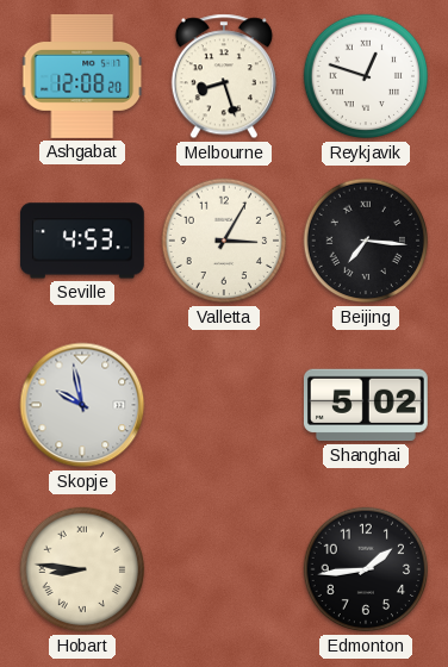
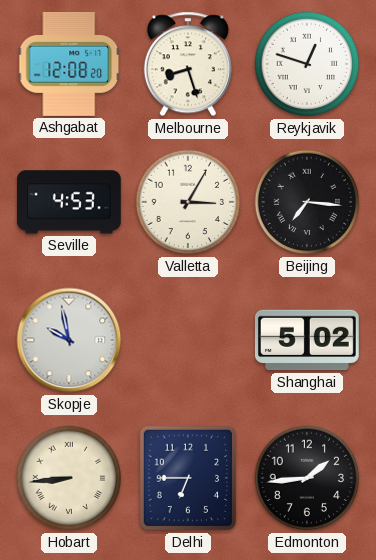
Hobart: 8:46 -> 8:44 (69, 478)
Delhi: none -> 6:45 (188, 478)
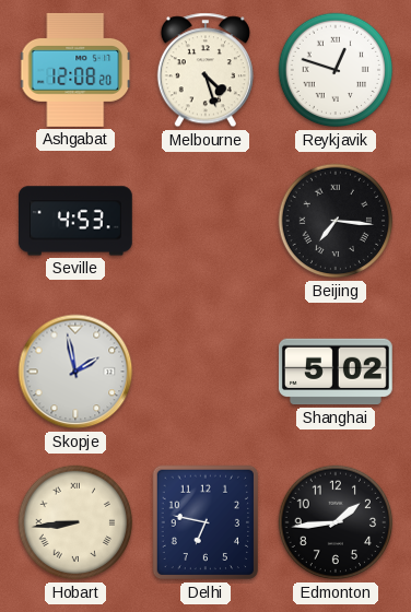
Melbourne: 8:27 -> 4:27 (205, 70)
Valletta: 3:05 -> none (188, 202)
Skopje: 9:58 -> 1:58 (75, 372)
Delhi: 6:45 -> 6:47 (205, 522)
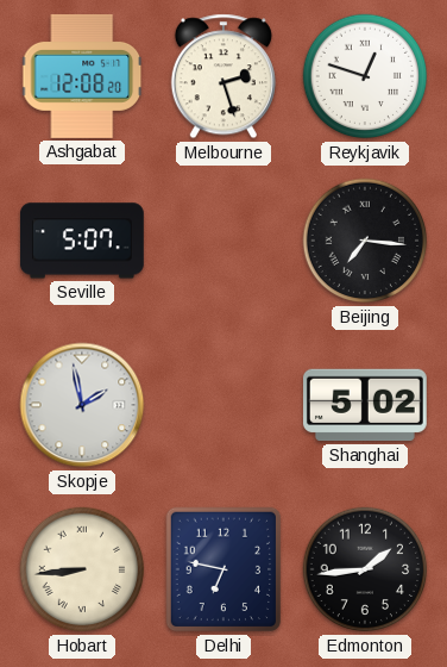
Melbourne: 4:27 -> 2:27 (223, 76)
Seville: 4:53 -> 5:07 (82, 241)
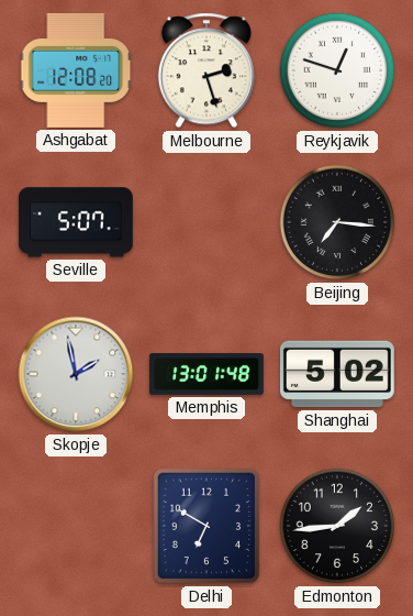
Memphis: none -> 13:01 (206, 374)
Hobart: 8:44 -> none (82, 569)
Delhi: 6:47 -> 6:50 (206, 526)
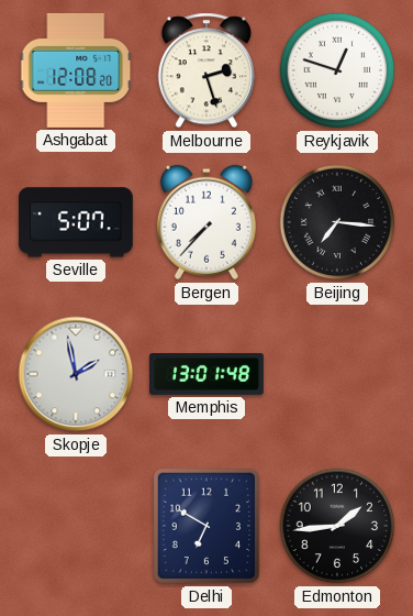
Bergen: none -> 7:37 (206, 222)
Shanghai: 5:02 -> none (337, 374)
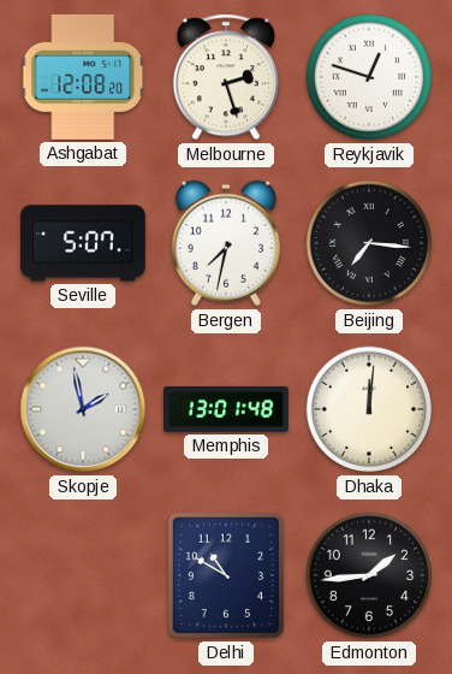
Bergen: 7:37 -> 7:32 (226, 243)
Dhaka: none -> 12:01 (369, 409)
Delhi: 6:50 -> 10:50 (226, 575)
